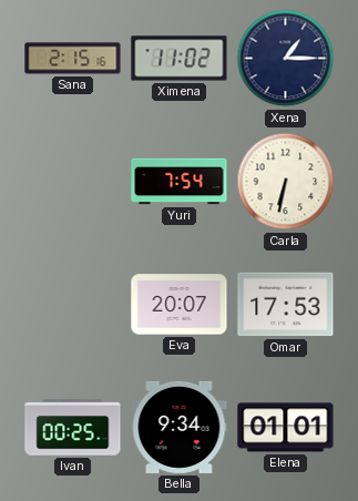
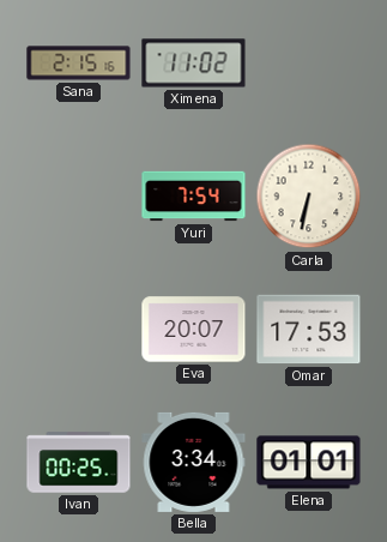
Xena: 1:15 -> none (286, 59)
Bella: 9:34 -> 3:34 (194, 462)
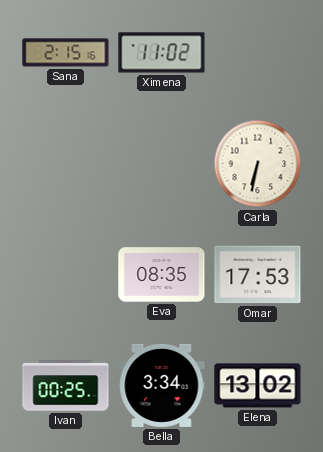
Yuri: 7:54 -> none (194, 197)
Eva: 20:07 -> 08:35 (162, 275)
Elena: 01:01 -> 13:02 (258, 386)
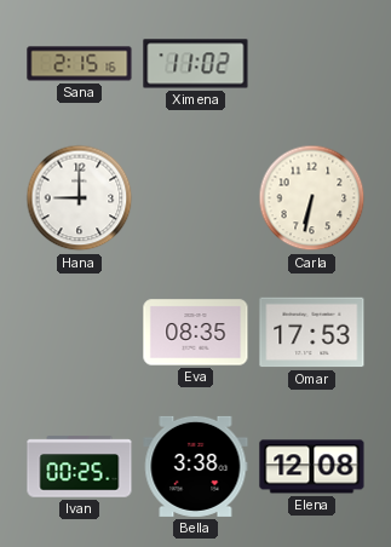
Hana: none -> 9:00 (80, 198)
Bella: 3:34 -> 3:38 (196, 466)
Elena: 13:02 -> 12:08 (312, 467)
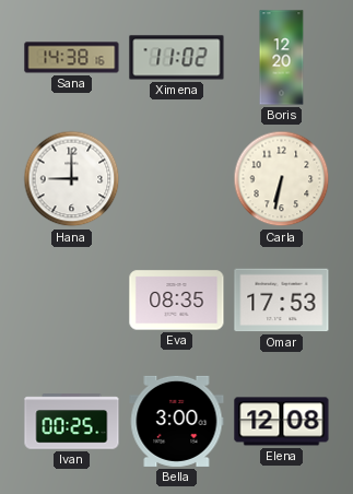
Sana: 2:15 -> 14:38 (72, 58)
Boris: none -> 12:20 (282, 58)
Bella: 3:38 -> 3:00 (177, 421)
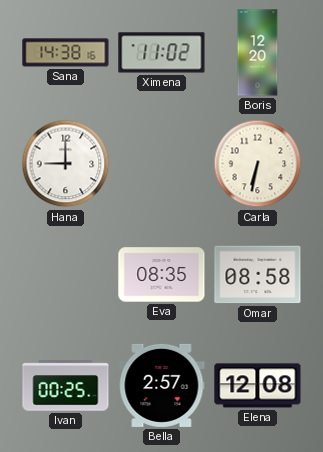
Omar: 17:53 -> 08:58 (258, 275)
Bella: 3:00 -> 2:57 (162, 385)
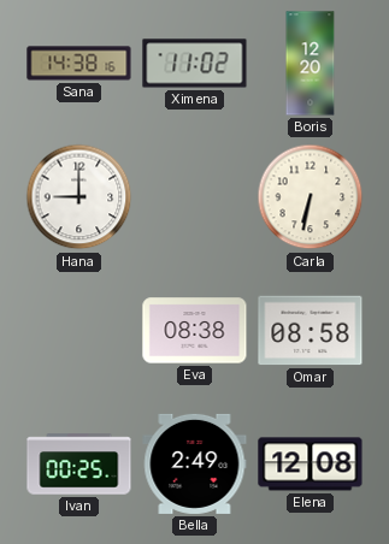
Eva: 08:35 -> 08:38 (195, 331)
Bella: 2:57 -> 2:49 (195, 463)
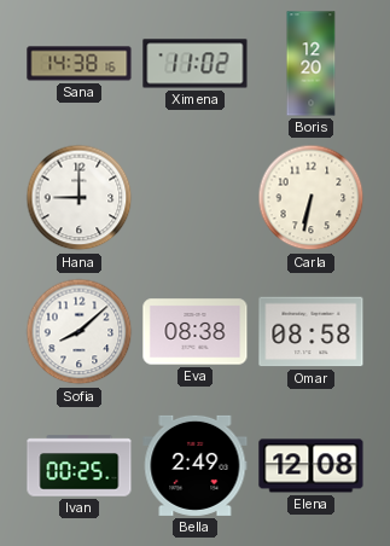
Sofia: none -> 8:08 (80, 332)
